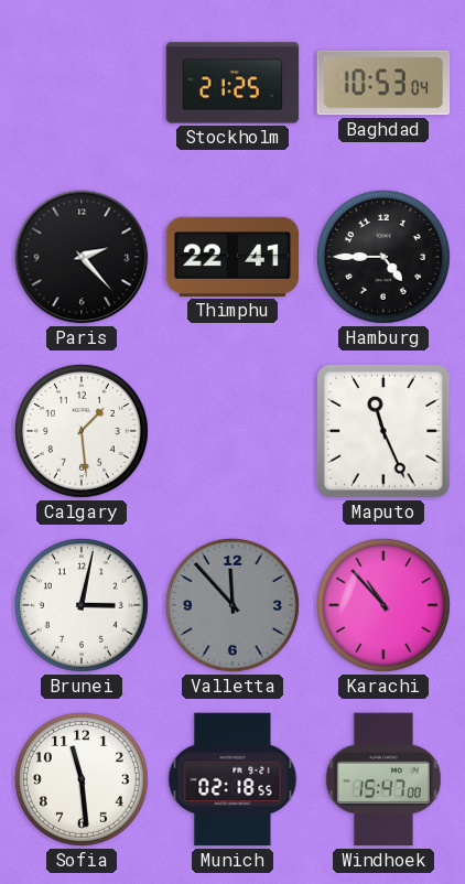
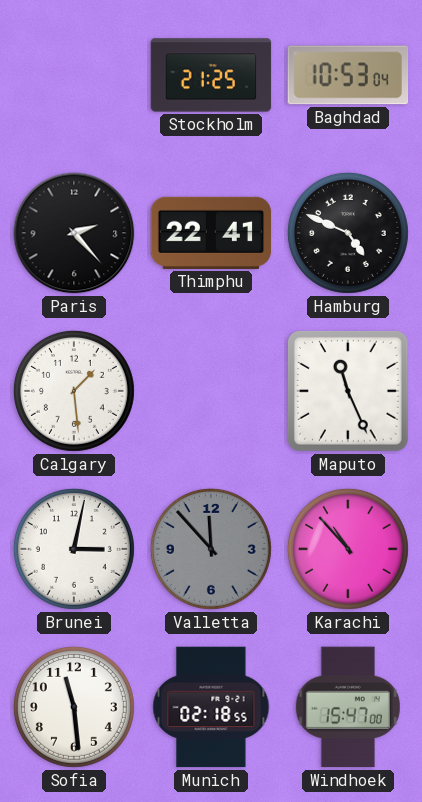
Hamburg: 4:45 -> 4:49 (348, 233)
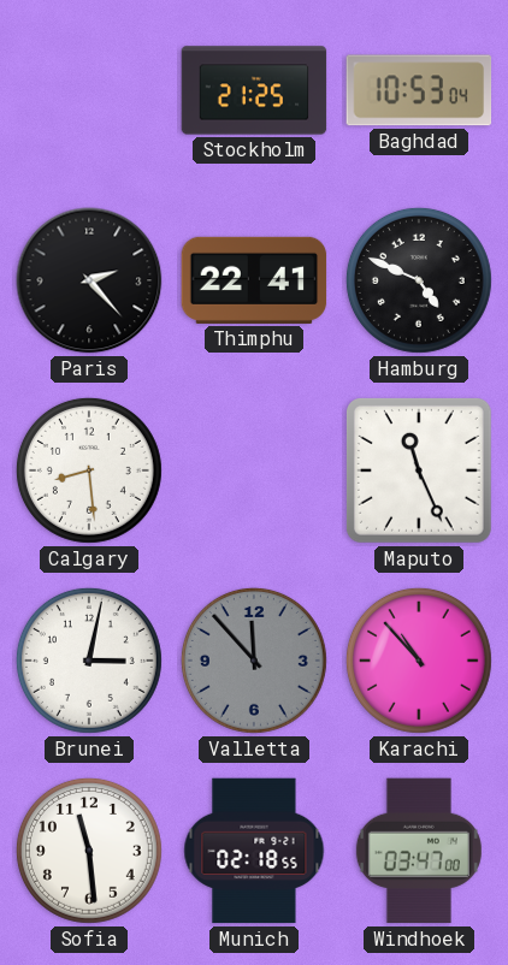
Calgary: 1:29 -> 8:29 (89, 470)
Windhoek: 15:47 -> 03:47 (419, 851)
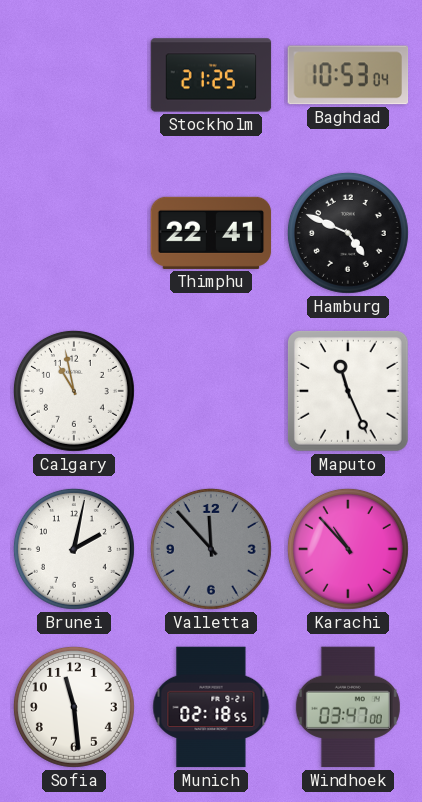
Paris: 2:23 -> none (89, 280)
Calgary: 8:29 -> 10:58 (74, 391)
Brunei: 3:02 -> 2:02 (74, 549)
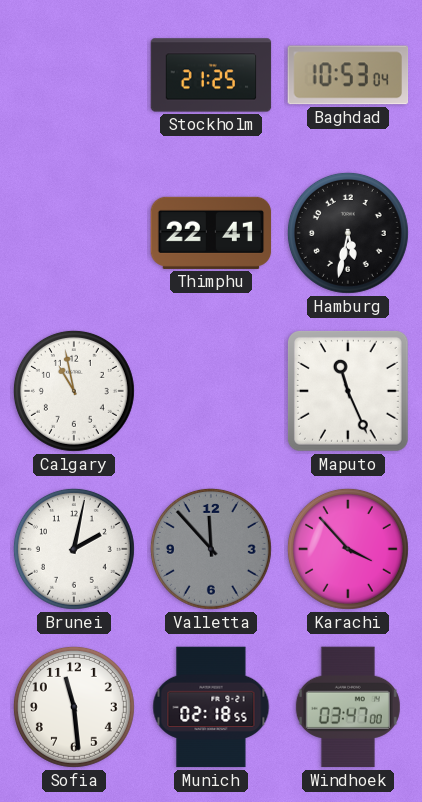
Hamburg: 4:49 -> 5:32 (348, 233)
Karachi: 10:53 -> 3:53 (348, 549)
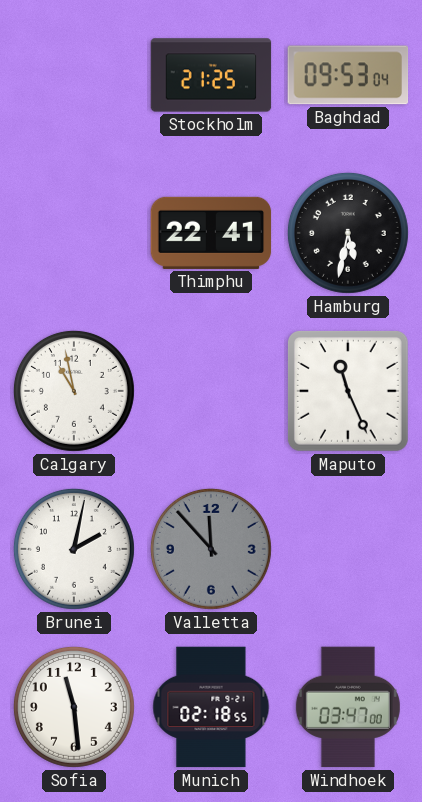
Baghdad: 10:53 -> 09:53 (348, 75)
Karachi: 3:53 -> none (348, 549)
